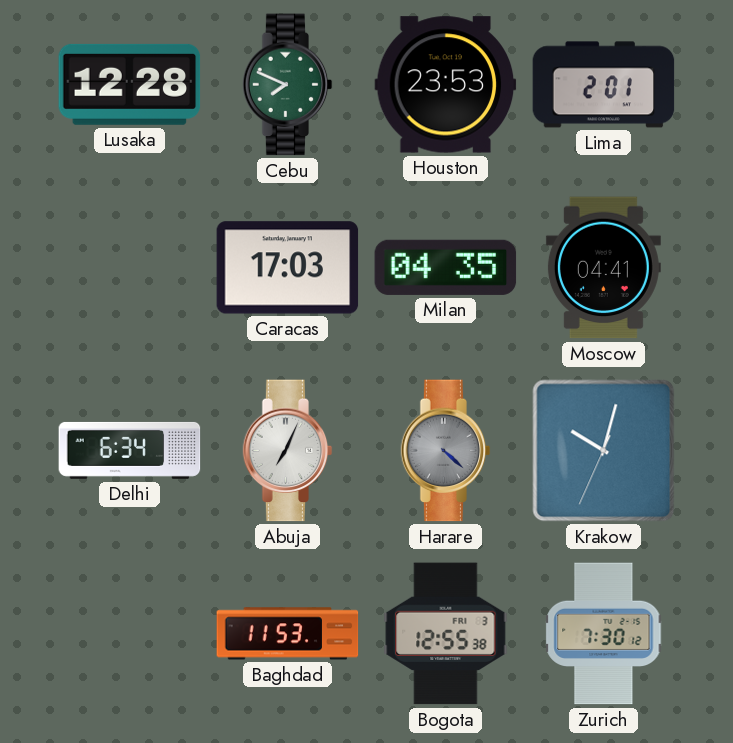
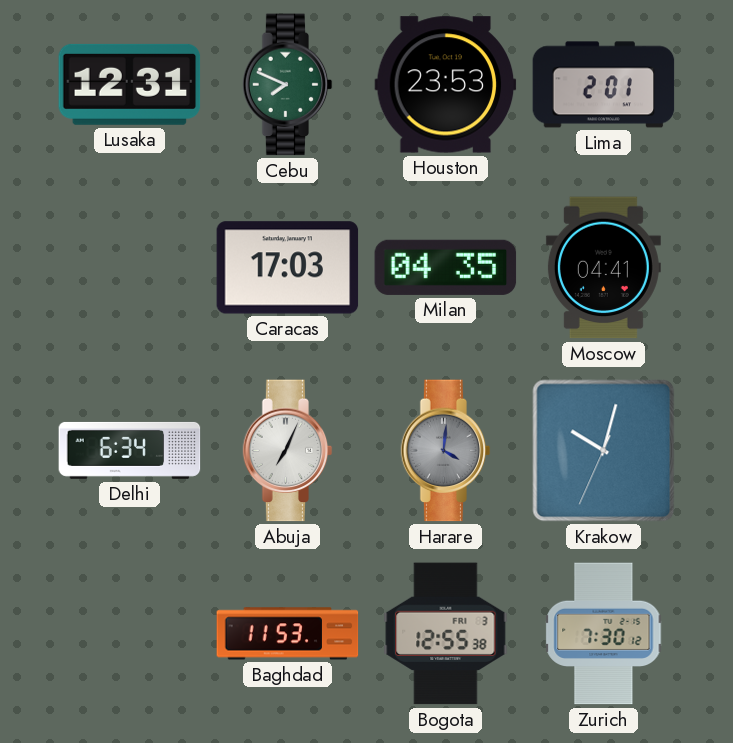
Lusaka: 12:28 -> 12:31 (130, 84)
Harare: 4:22 -> 4:01 (446, 451)
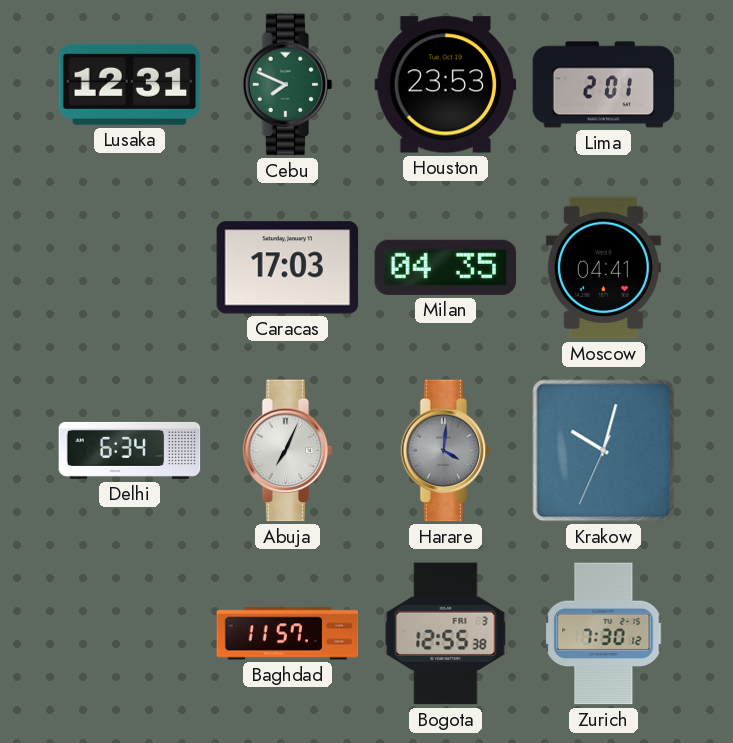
Baghdad: 11:53 -> 11:57 (288, 634)
